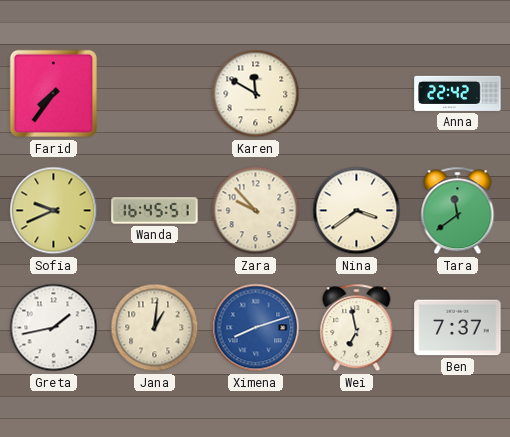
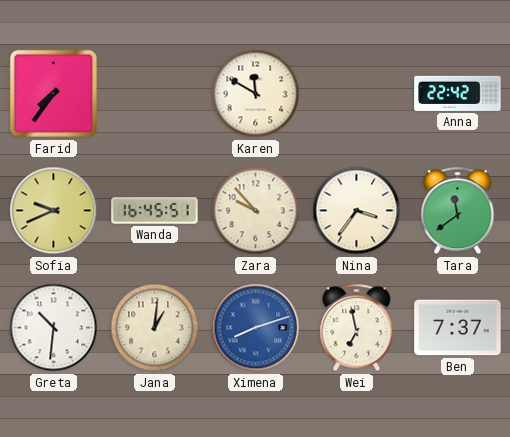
Nina: 3:39 -> 3:36 (357, 211)
Greta: 1:43 -> 10:31 (54, 328)
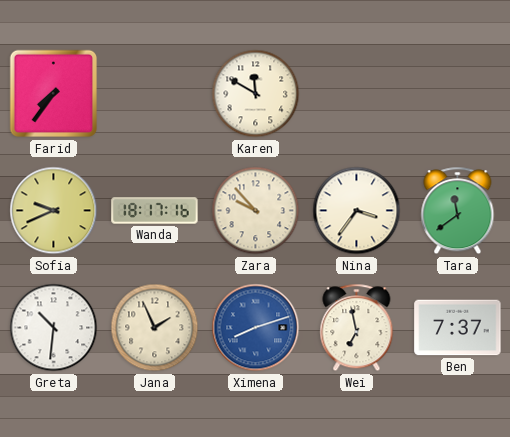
Anna: 22:42 -> none (458, 93)
Wanda: 16:45 -> 18:17 (155, 211)
Jana: 1:01 -> 1:56 (155, 328)
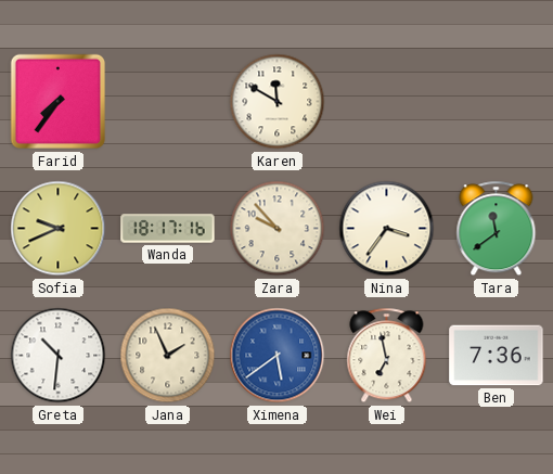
Ximena: 8:12 -> 5:39 (278, 356)
Ben: 7:37 -> 7:36 (497, 356)
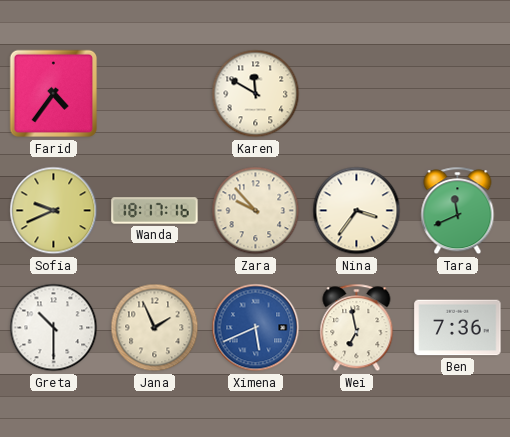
Farid: 7:36 -> 4:36 (54, 94)
Tara: 11:39 -> 11:41 (458, 211)
Greta: 10:31 -> 10:30 (54, 328)
Ximena: 5:39 -> 5:41 (256, 328)
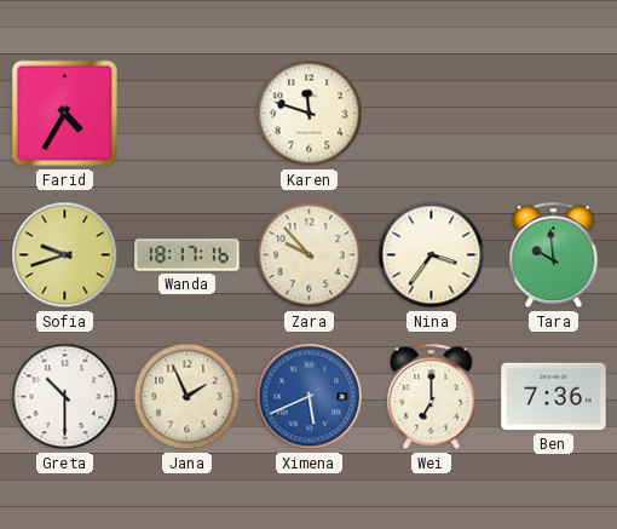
Farid: 4:36 -> 4:35 (65, 114)
Karen: 11:50 -> 11:48 (310, 114)
Sofia: 9:41 -> 9:42 (65, 255)
Tara: 11:41 -> 9:59 (554, 255)
Wei: 6:58 -> 7:00 (432, 397)
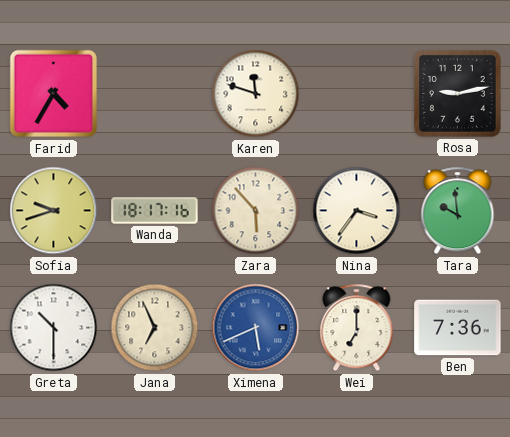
Rosa: none -> 9:13 (458, 94)
Zara: 9:53 -> 5:53 (256, 211)
Jana: 1:56 -> 6:56 (155, 328)
